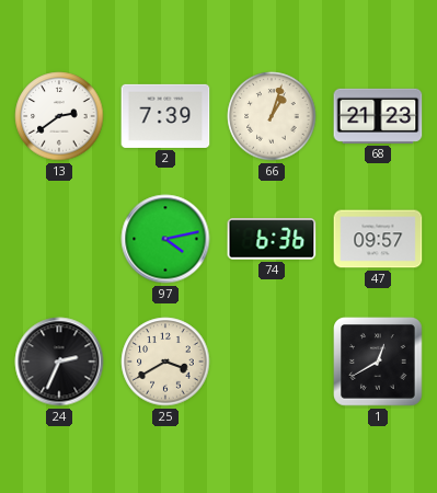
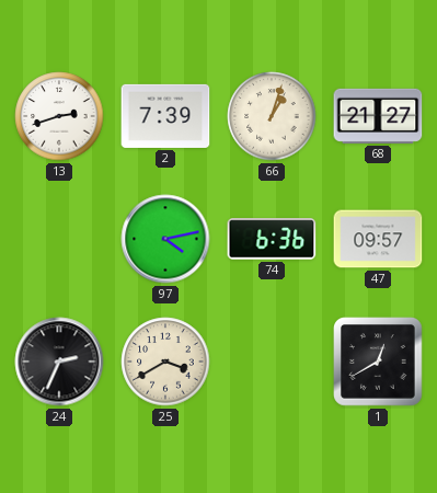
13: 2:39 -> 2:42 (59, 116)
68: 21:23 -> 21:27 (378, 116)
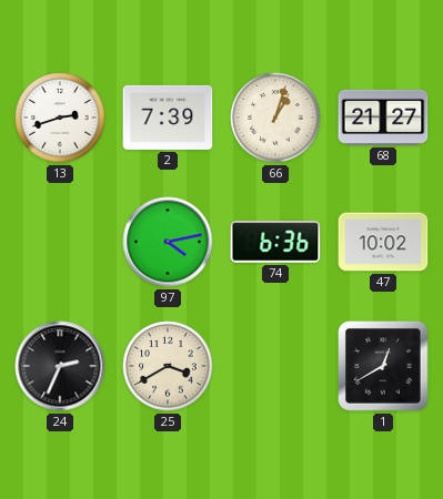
47: 09:57 -> 10:02 (383, 242)
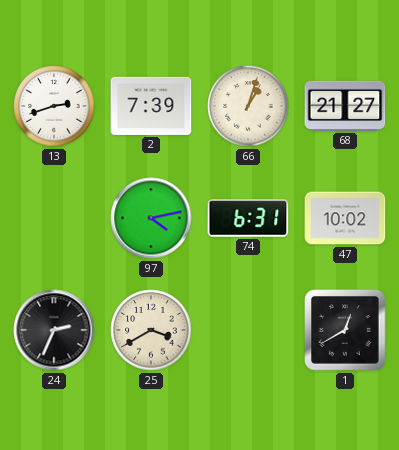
74: 6:36 -> 6:31 (248, 218)
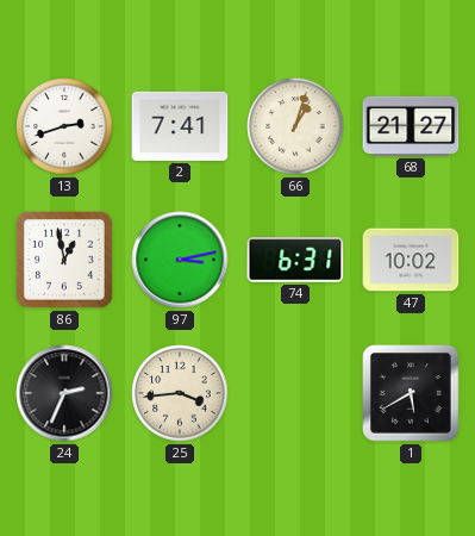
2: 7:39 -> 7:41 (180, 126)
86: none -> 12:58 (65, 261)
97: 4:13 -> 3:13 (180, 260)
25: 3:40 -> 3:44 (180, 393)
1: 12:40 -> 5:40 (412, 394)
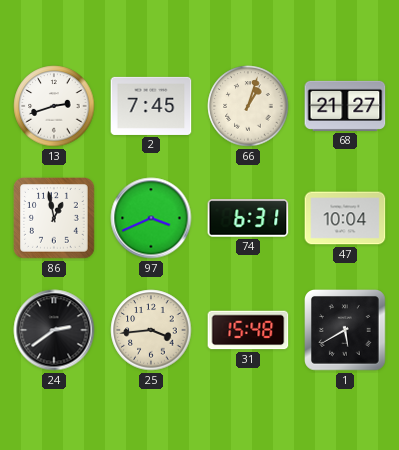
2: 7:41 -> 7:45 (151, 106)
97: 3:13 -> 3:41 (151, 218)
47: 10:02 -> 10:04 (345, 218)
24: 2:34 -> 2:39 (54, 330)
31: none -> 15:48 (248, 330)
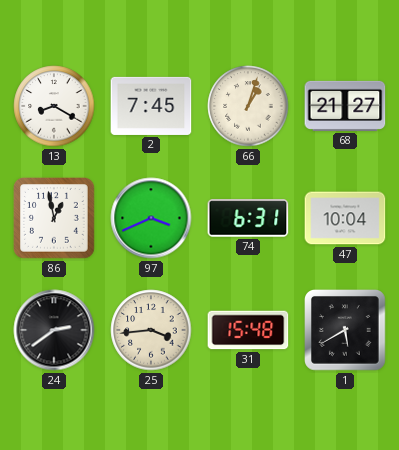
13: 2:42 -> 8:20 (54, 106)
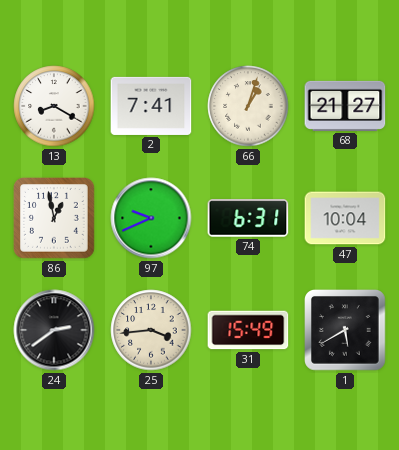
2: 7:45 -> 7:41 (151, 106)
97: 3:41 -> 9:41 (151, 218)
31: 15:48 -> 15:49 (248, 330)
